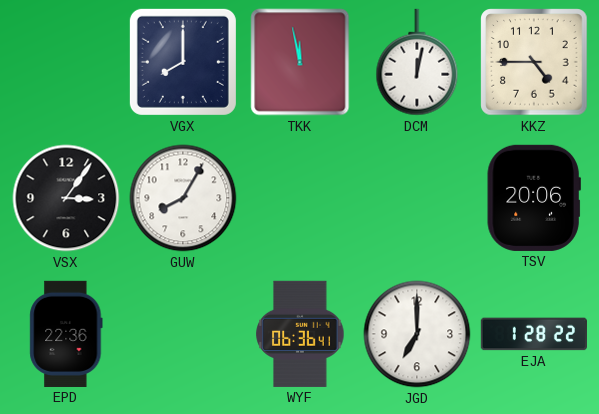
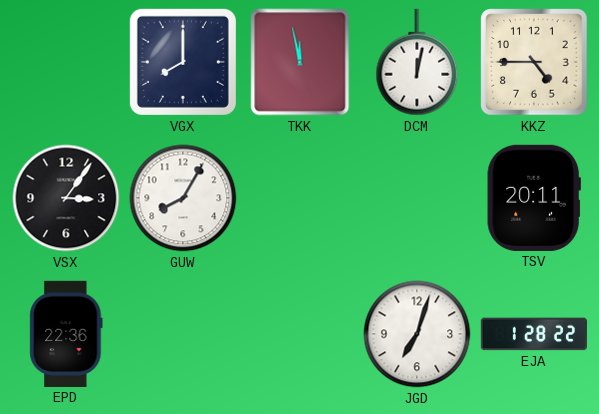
TSV: 20:06 -> 20:11 (534, 198)
WYF: 06:36 -> none (300, 334)
JGD: 7:00 -> 7:03 (417, 334)
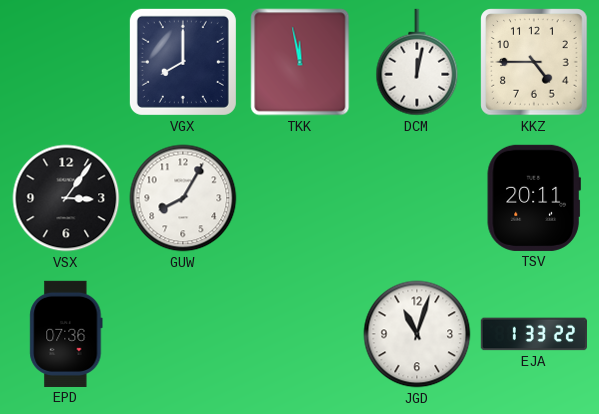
EPD: 22:36 -> 07:36 (66, 334)
JGD: 7:03 -> 11:03 (417, 334)
EJA: 1:28 -> 1:33 (534, 334)
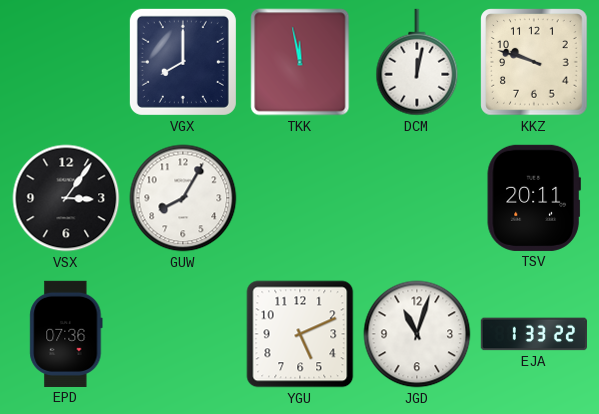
KKZ: 4:45 -> 9:48 (534, 62)
YGU: none -> 5:11 (300, 334)
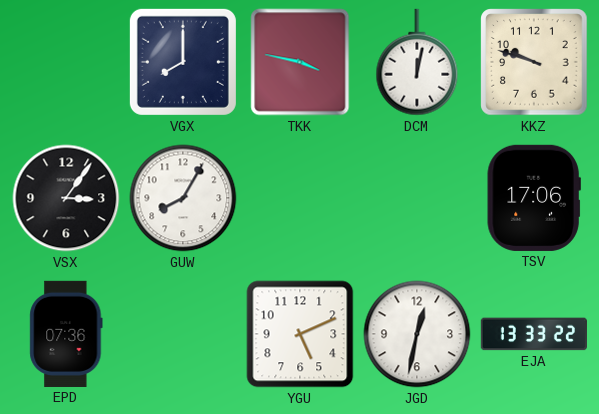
TKK: 11:58 -> 3:47 (300, 62)
TSV: 20:11 -> 17:06 (534, 198)
JGD: 11:03 -> 12:32 (417, 334)
EJA: 1:33 -> 13:33 (534, 334)
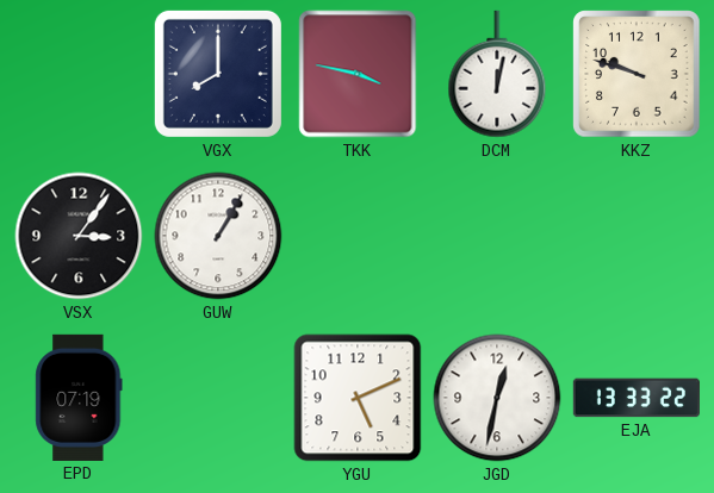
GUW: 8:05 -> 1:05 (218, 236)
TSV: 17:06 -> none (534, 198)
EPD: 07:36 -> 07:19 (79, 398)
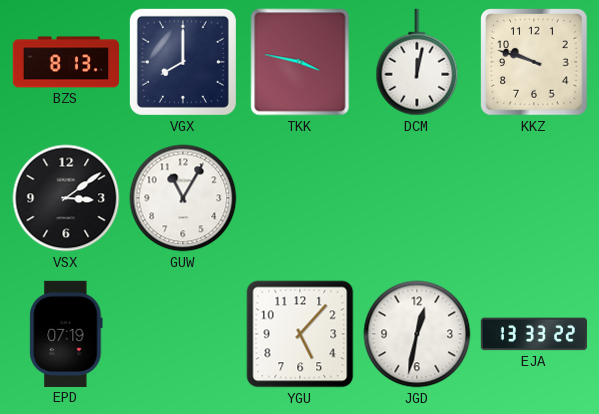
BZS: none -> 8:13 (65, 62)
VSX: 3:06 -> 3:09 (66, 198)
GUW: 1:05 -> 11:05 (183, 198)
YGU: 5:11 -> 5:07 (300, 334)
